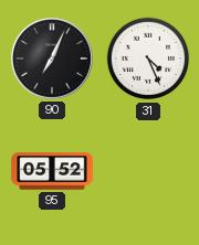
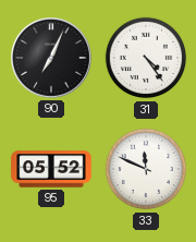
31: 4:26 -> 4:24 (146, 58)
33: none -> 11:49 (146, 169)
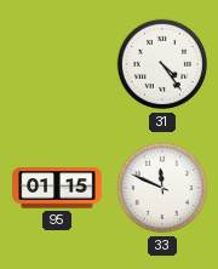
90: 7:04 -> none (51, 58)
95: 05:52 -> 01:15 (57, 188)
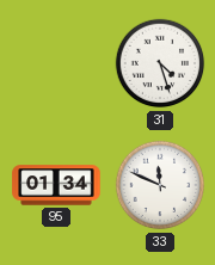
31: 4:24 -> 4:27 (160, 63)
95: 01:15 -> 01:34 (56, 185)
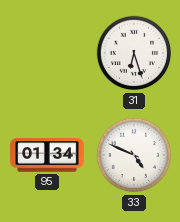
31: 4:27 -> 6:27 (134, 53)
33: 11:49 -> 4:49 (134, 155)
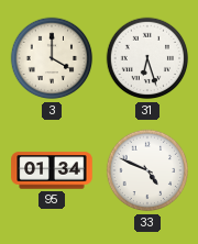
3: none -> 4:00 (52, 58)
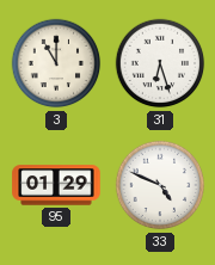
3: 4:00 -> 11:00 (56, 63)
95: 01:34 -> 01:29 (56, 185)
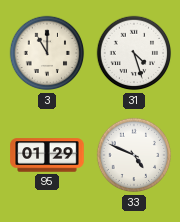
31: 6:27 -> 4:27 (134, 53)
